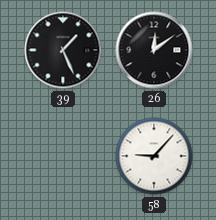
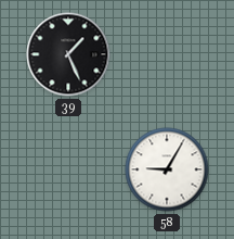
26: 12:09 -> none (154, 50)
58: 9:07 -> 9:05 (167, 169)
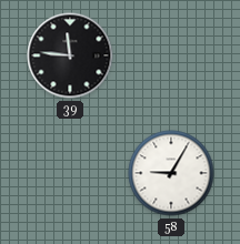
39: 1:26 -> 11:46 (70, 55)
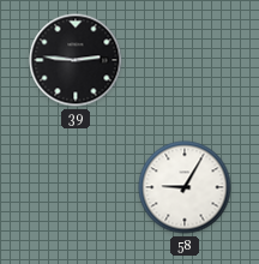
39: 11:46 -> 2:46 (76, 60)
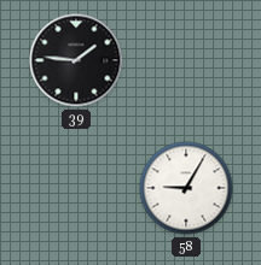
39: 2:46 -> 1:46 (76, 60)
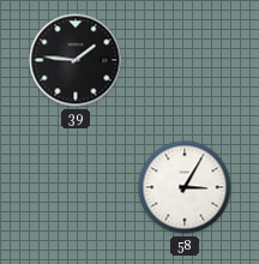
58: 9:05 -> 3:05 (185, 187)
